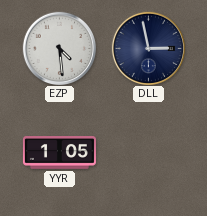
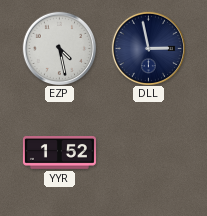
EZP: 4:29 -> 4:28 (59, 48)
YYR: 1:05 -> 1:52 (59, 153)
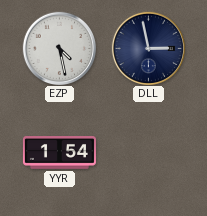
YYR: 1:52 -> 1:54 (59, 153)
